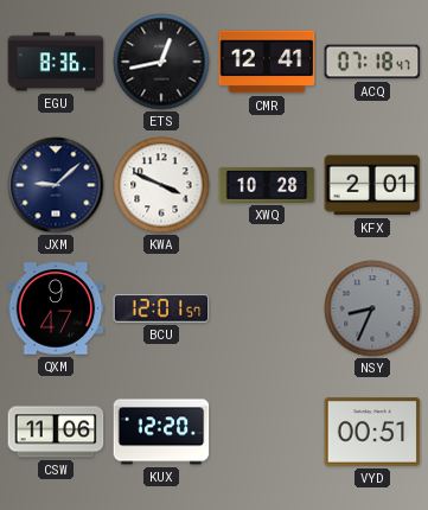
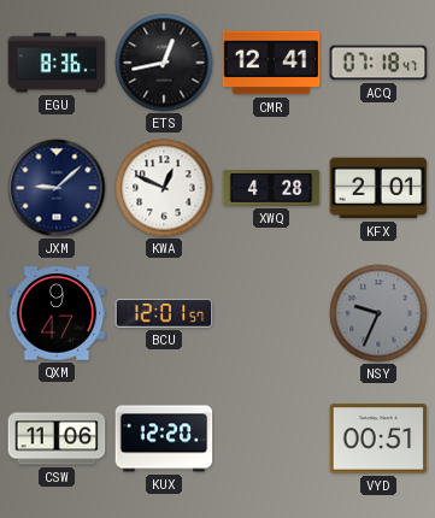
KWA: 3:49 -> 12:49 (164, 188)
XWQ: 10:28 -> 4:28 (271, 188)
NSY: 8:34 -> 9:34 (378, 313)
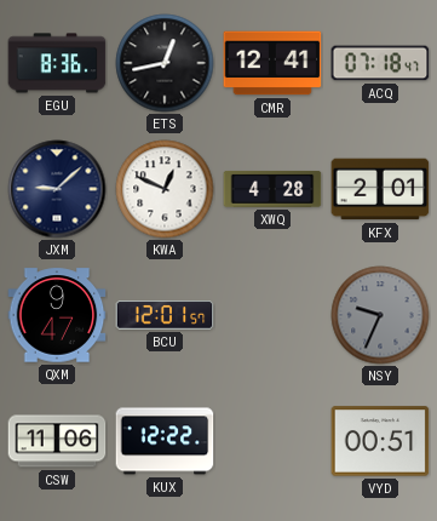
KUX: 12:20 -> 12:22 (165, 441)
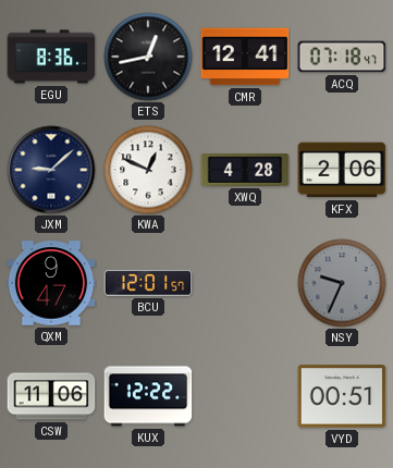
KFX: 2:01 -> 2:06 (342, 170)
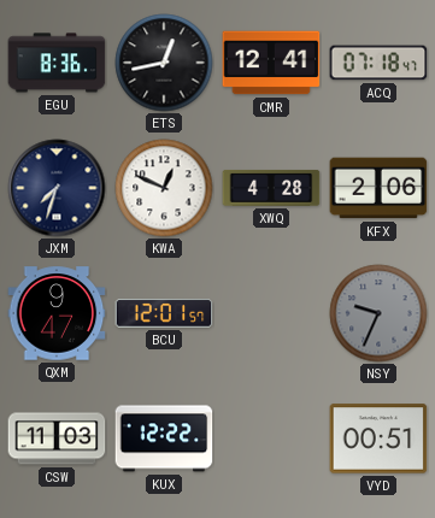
JXM: 9:08 -> 7:33 (57, 188)
CSW: 11:06 -> 11:03 (57, 438)
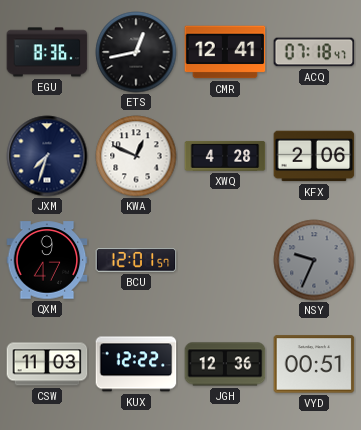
JGH: none -> 12:36 (225, 364)
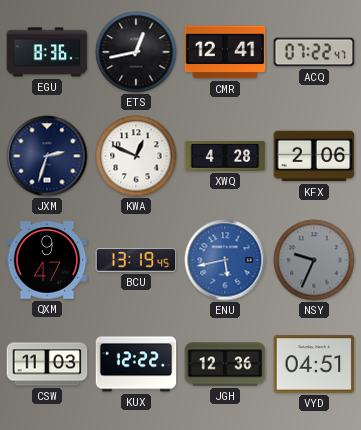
ACQ: 07:18 -> 07:22 (314, 52)
JXM: 7:33 -> 2:33 (47, 156)
BCU: 12:01 -> 13:19 (136, 260)
ENU: none -> 5:43 (225, 260)
VYD: 00:51 -> 04:51 (314, 364)
